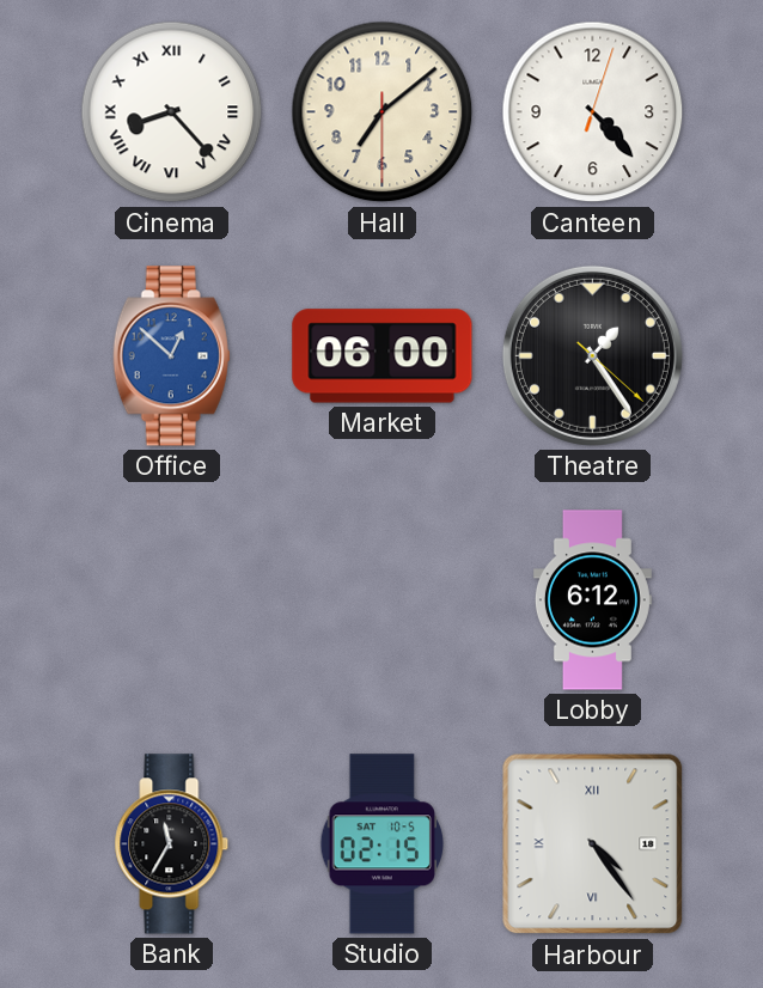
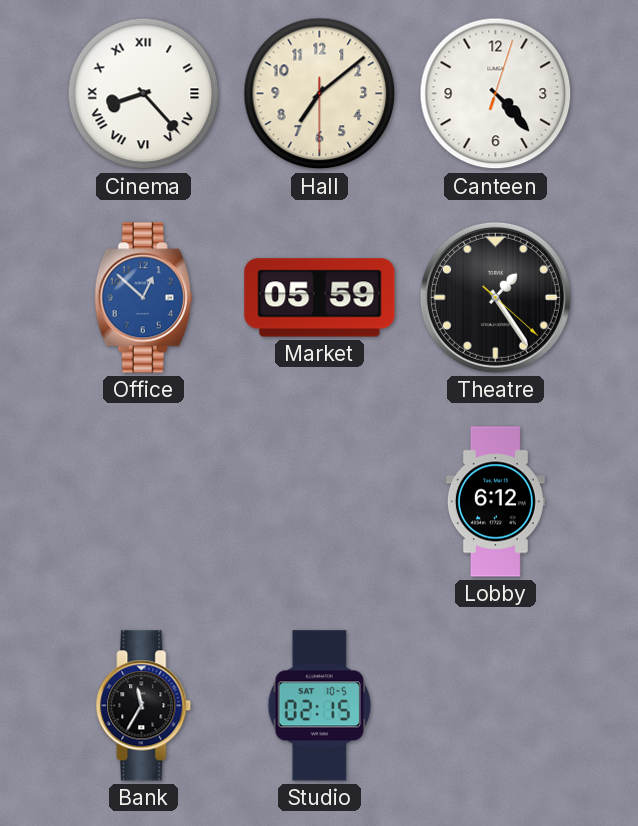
Market: 06:00 -> 05:59 (320, 298)
Harbour: 4:24 -> none (593, 844)
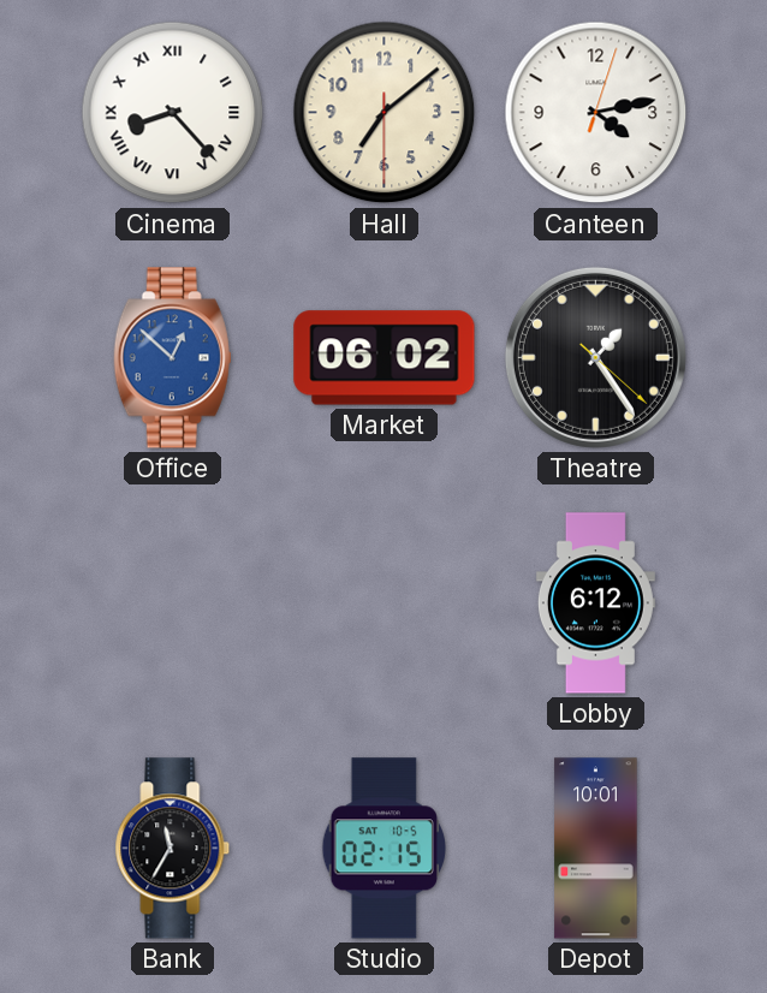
Canteen: 4:23 -> 4:13 (596, 113)
Market: 05:59 -> 06:02 (385, 358)
Depot: none -> 10:01 (596, 849)
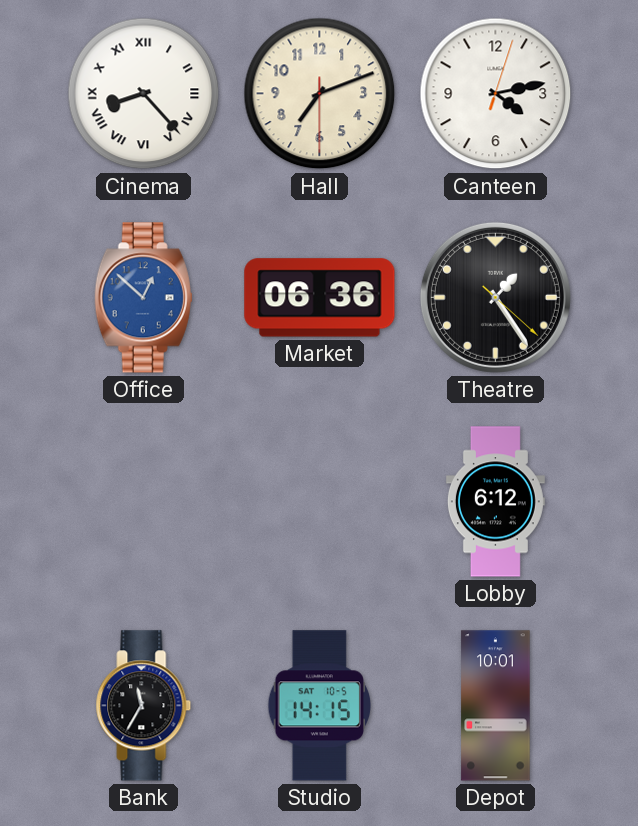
Hall: 7:08 -> 7:11 (320, 94)
Market: 06:02 -> 06:36 (320, 298)
Studio: 02:15 -> 14:15 (319, 706)
